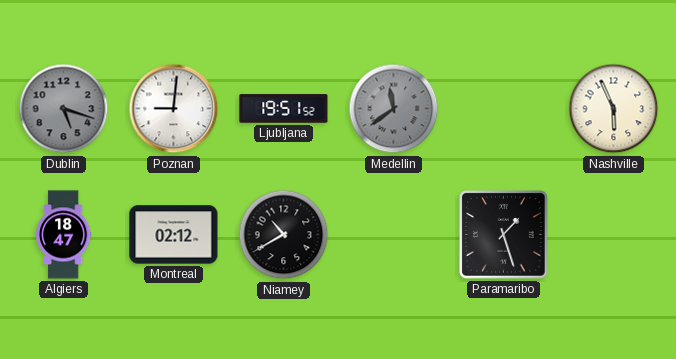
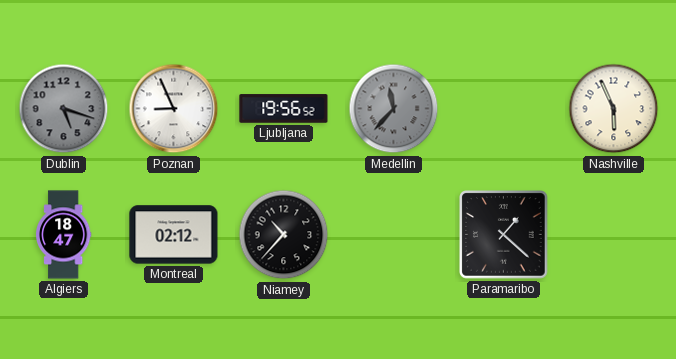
Poznan: 9:01 -> 8:56 (174, 109)
Ljubljana: 19:51 -> 19:56 (284, 109)
Medellin: 11:39 -> 11:37 (394, 109)
Niamey: 10:40 -> 10:37 (284, 235)
Paramaribo: 1:27 -> 1:22 (504, 235)
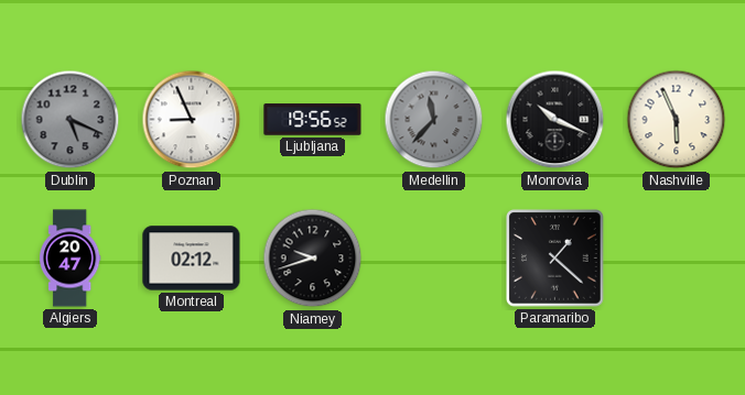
Dublin: 5:18 -> 5:19 (71, 120)
Monrovia: none -> 10:19 (555, 120)
Algiers: 18:47 -> 20:47 (69, 259)
Niamey: 10:37 -> 9:42 (313, 259)
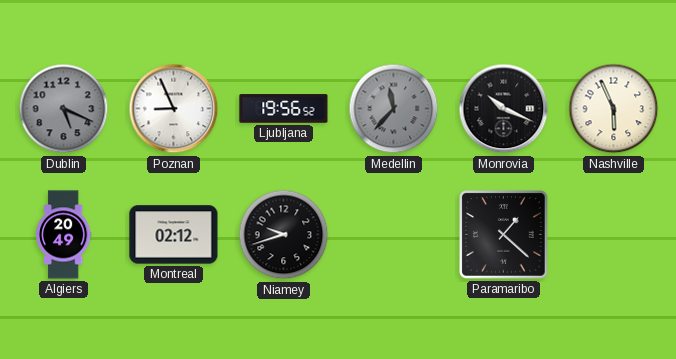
Algiers: 20:47 -> 20:49 (63, 235)
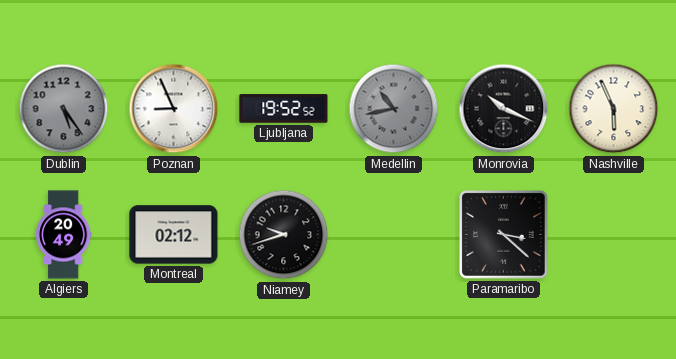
Dublin: 5:19 -> 5:24 (64, 109)
Ljubljana: 19:56 -> 19:52 (284, 109)
Medellin: 11:37 -> 10:43 (394, 109)
Paramaribo: 1:22 -> 3:22 (504, 235)
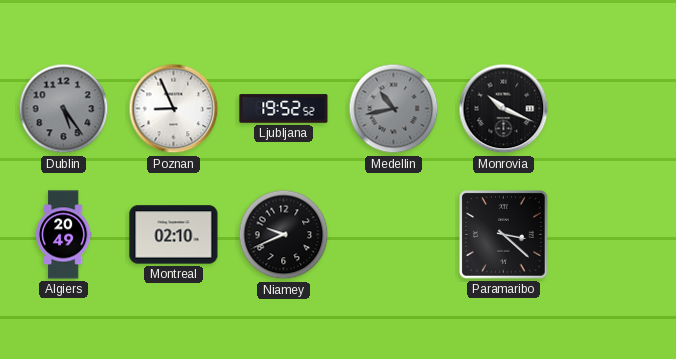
Nashville: 5:56 -> none (614, 109)
Montreal: 02:12 -> 02:10 (174, 235)
Niamey: 9:42 -> 9:41 (284, 235)
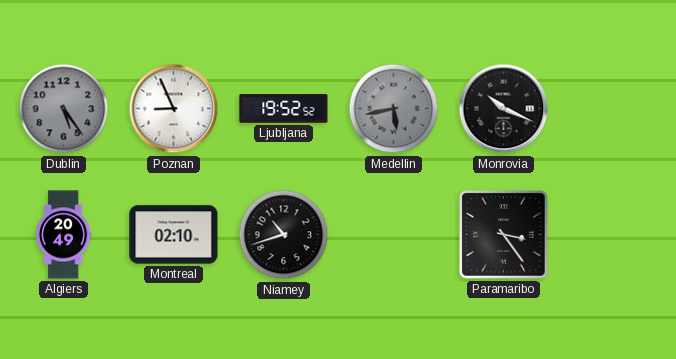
Medellin: 10:43 -> 5:43 (394, 109)
Niamey: 9:41 -> 10:42 (284, 235)
Paramaribo: 3:22 -> 3:24 (504, 235)
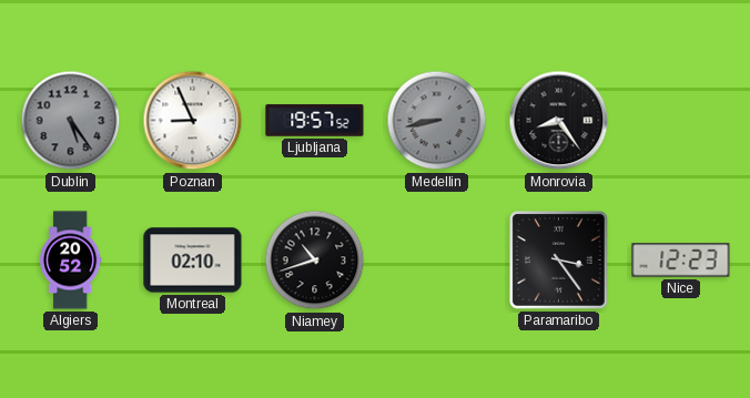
Ljubljana: 19:52 -> 19:57 (315, 121)
Medellin: 5:43 -> 8:43 (437, 121)
Monrovia: 10:19 -> 8:24 (559, 121)
Algiers: 20:49 -> 20:52 (70, 261)
Nice: none -> 12:23 (681, 261)
